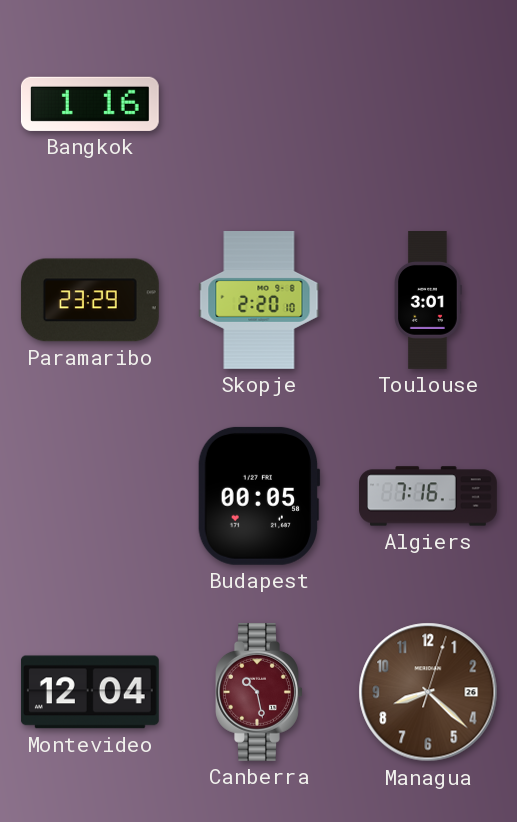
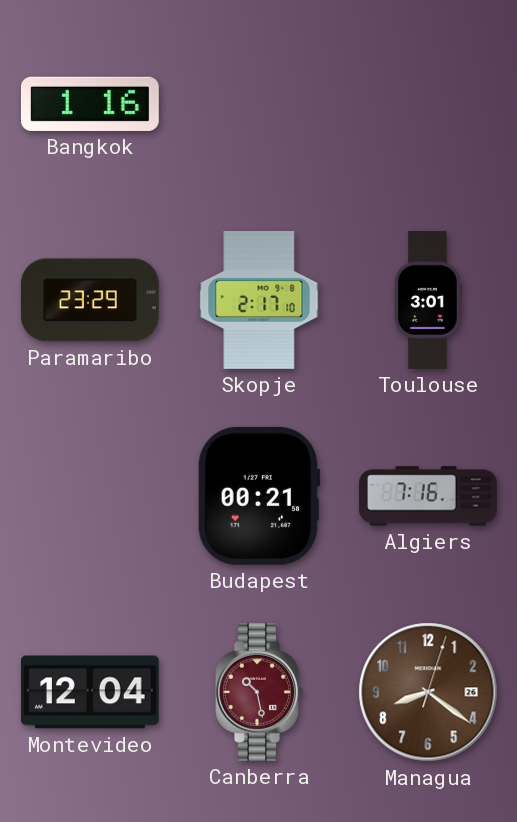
Skopje: 2:20 -> 2:17 (259, 301)
Budapest: 00:05 -> 00:21 (259, 496)
Managua: 8:22 -> 8:21 (428, 692)
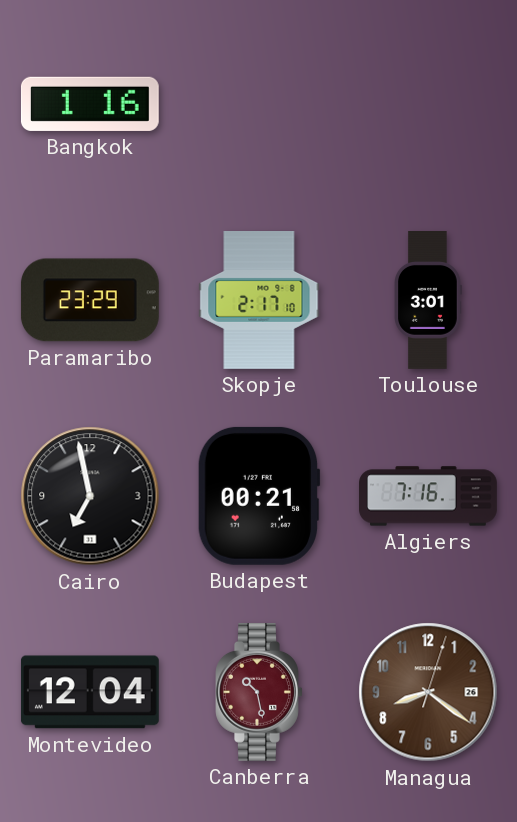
Cairo: none -> 6:58 (90, 496)
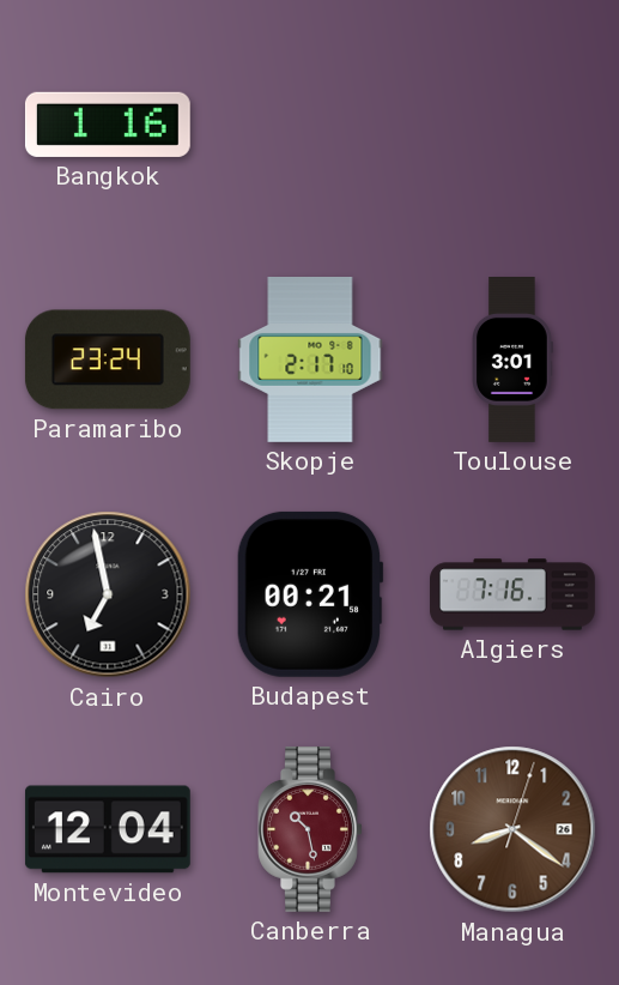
Paramaribo: 23:29 -> 23:24 (108, 359)
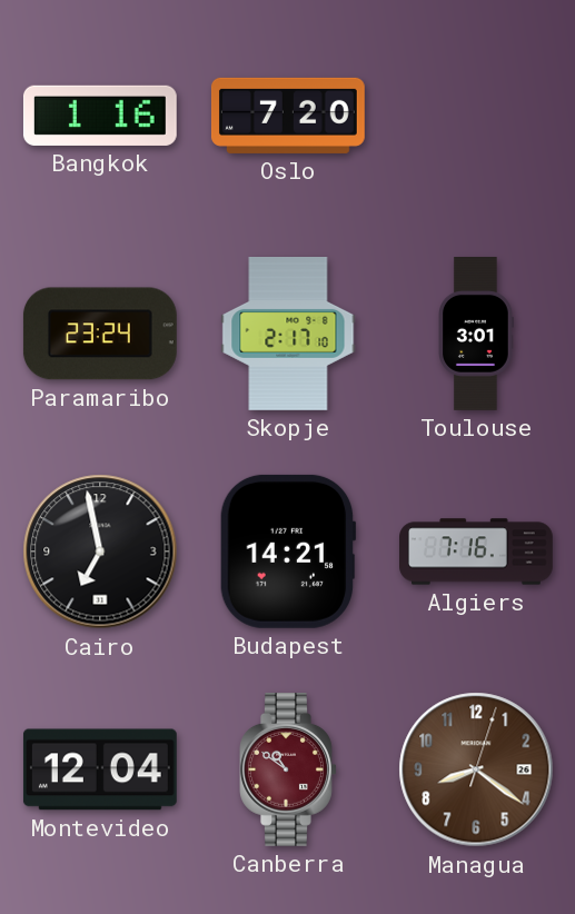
Oslo: none -> 7:20 (288, 116)
Budapest: 00:21 -> 14:21 (288, 552)
Canberra: 10:28 -> 10:51 (288, 769)
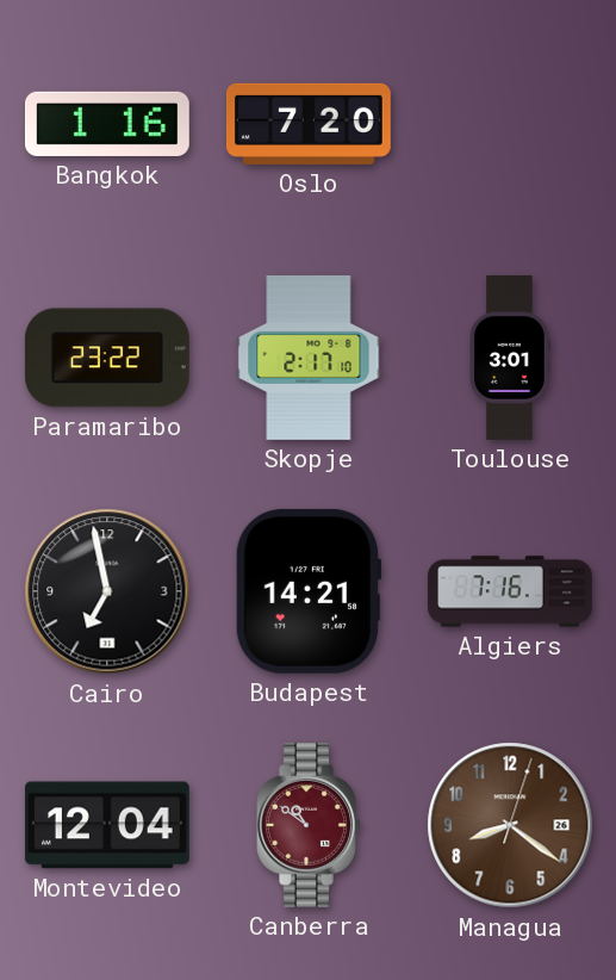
Paramaribo: 23:24 -> 23:22 (107, 358)
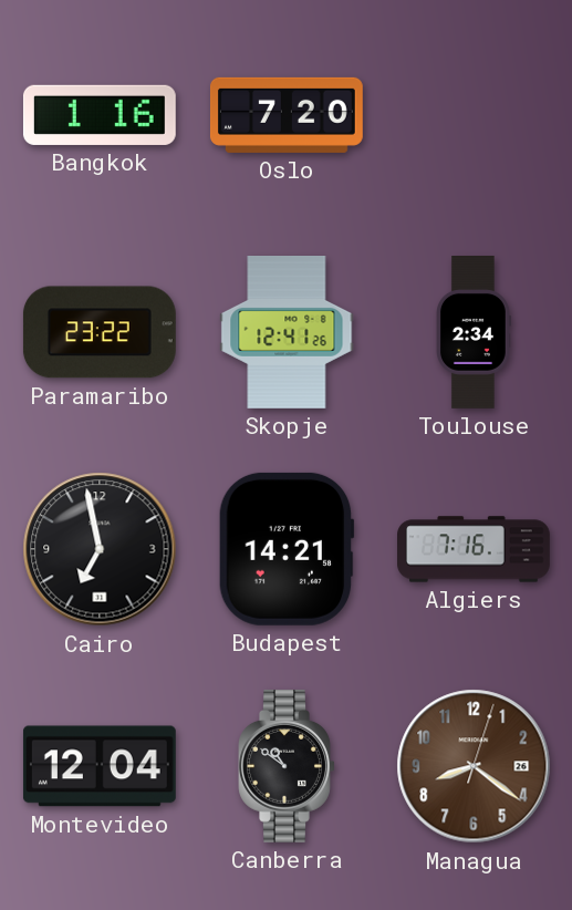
Skopje: 2:17 -> 12:41 (287, 333)
Toulouse: 3:01 -> 2:34 (475, 333)
Canberra dial: burgundy -> black (287, 766)
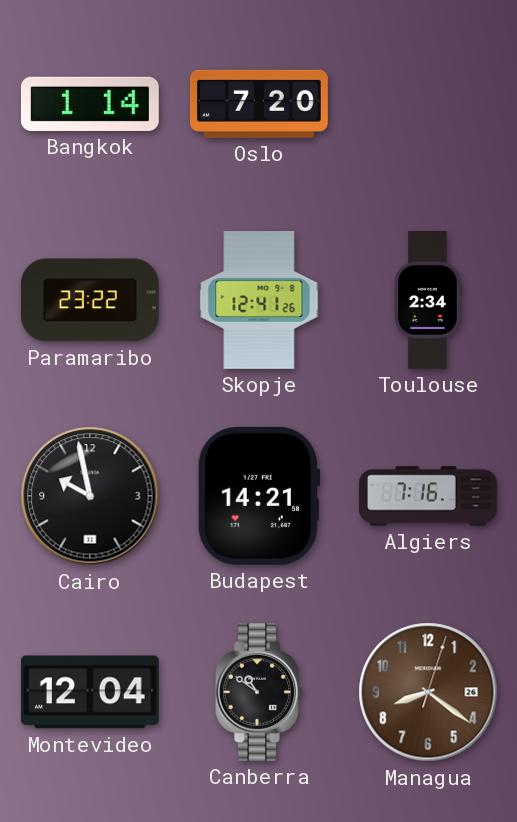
Bangkok: 1:16 -> 1:14 (90, 104)
Cairo: 6:58 -> 9:58 (90, 496)
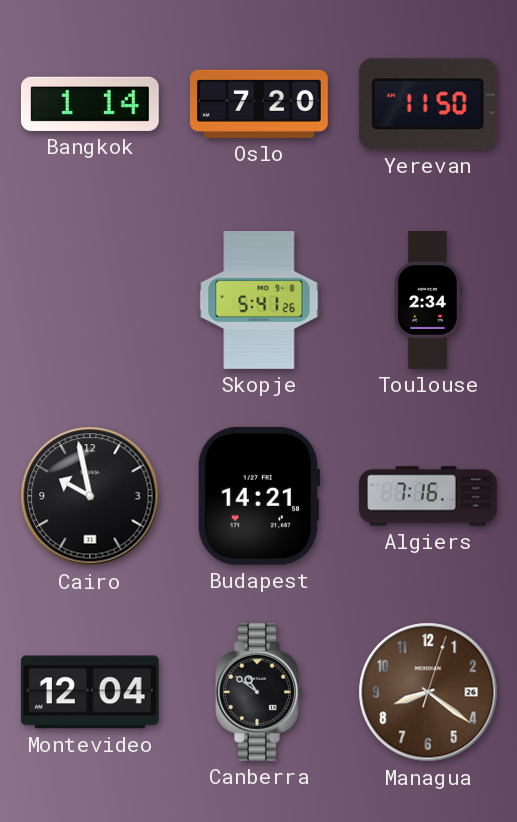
Yerevan: none -> 11:50 (428, 104)
Paramaribo: 23:22 -> none (90, 300)
Skopje: 12:41 -> 5:41 (259, 301)
